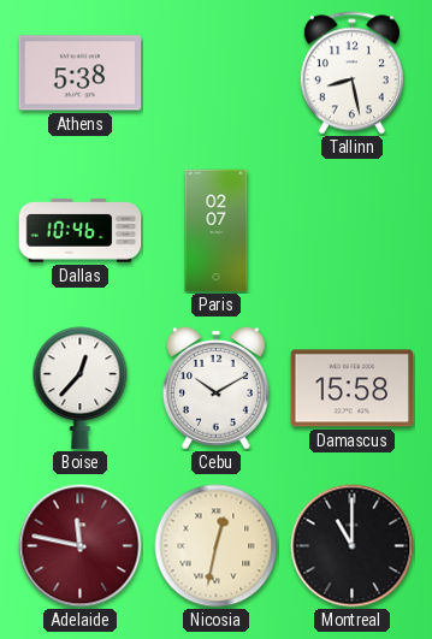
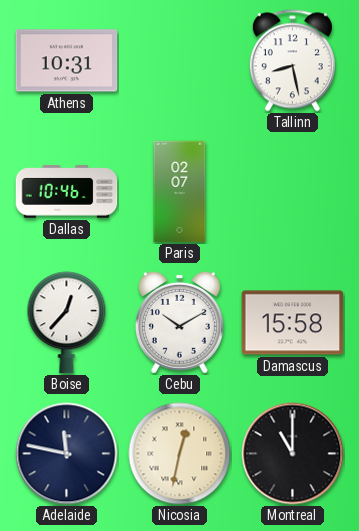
Athens: 5:38 -> 10:31 (67, 61)
Adelaide dial: burgundy -> navy (67, 454)
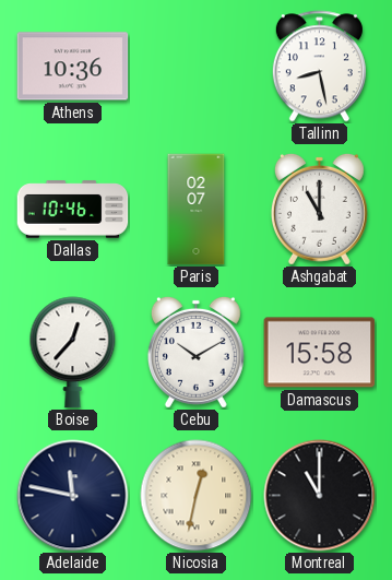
Athens: 10:31 -> 10:36 (73, 67)
Ashgabat: none -> 11:00 (319, 209)
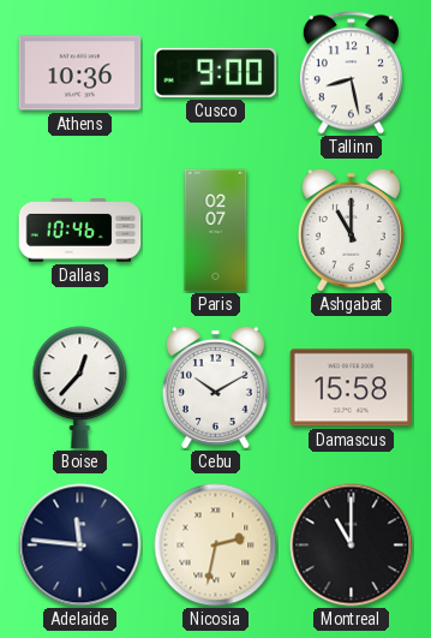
Cusco: none -> 9:00 (216, 72)
Adelaide: 11:47 -> 11:46 (80, 545)
Nicosia: 12:32 -> 2:32 (216, 545)
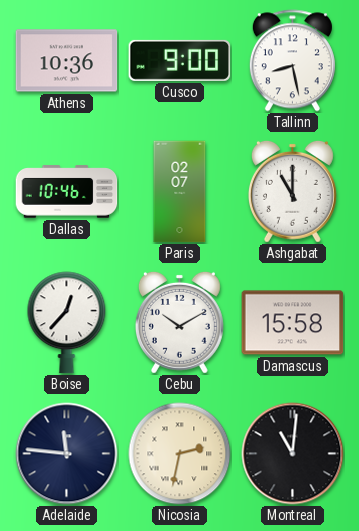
Montreal: 11:00 -> 11:01 (293, 454)
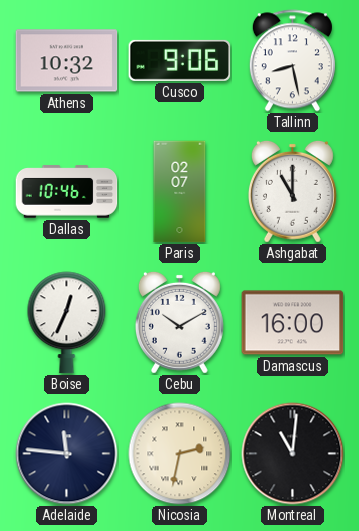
Athens: 10:36 -> 10:32 (67, 61)
Cusco: 9:00 -> 9:06 (180, 60)
Boise: 12:37 -> 12:34 (67, 323)
Damascus: 15:58 -> 16:00 (293, 323)
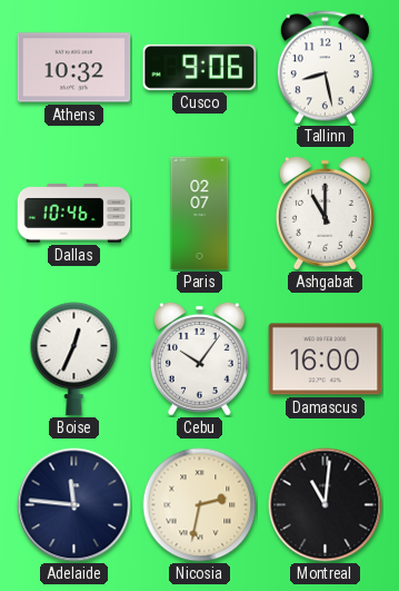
Cebu: 10:10 -> 10:06 (199, 358)
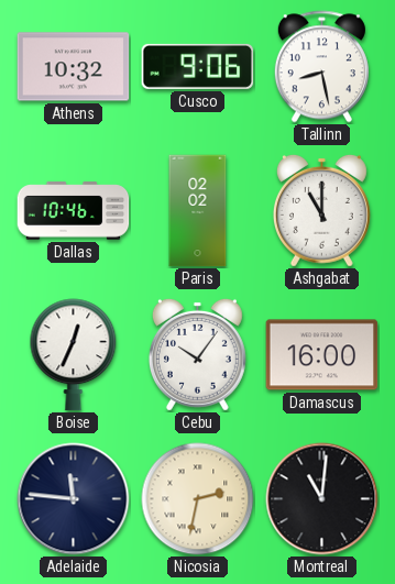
Paris: 02:07 -> 02:02 (198, 211)
